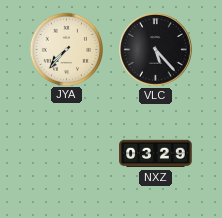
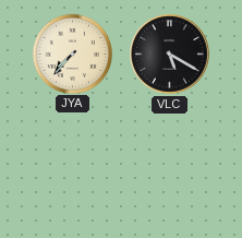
VLC: 5:23 -> 5:20 (170, 55)
NXZ: 03:29 -> none (156, 154)
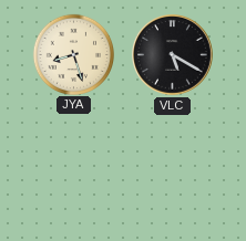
JYA: 7:37 -> 8:27 (73, 54)
